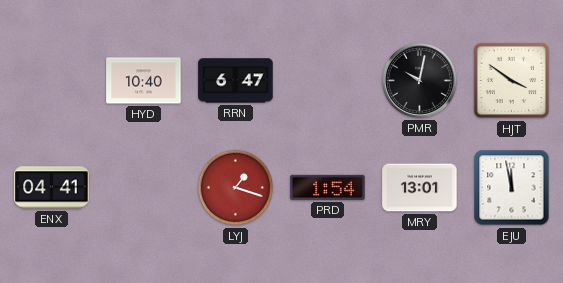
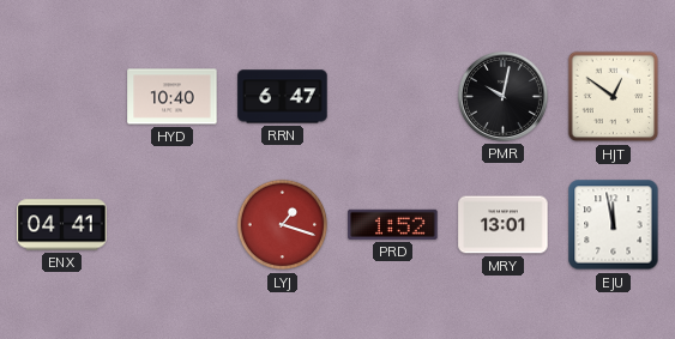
HJT: 3:51 -> 12:51 (614, 97)
PRD: 1:54 -> 1:52 (393, 224)
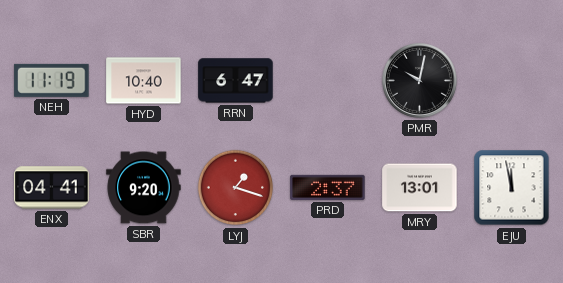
NEH: none -> 11:19 (52, 80)
HJT: 12:51 -> none (614, 97)
SBR: none -> 9:20 (144, 188)
PRD: 1:52 -> 2:37 (328, 187)
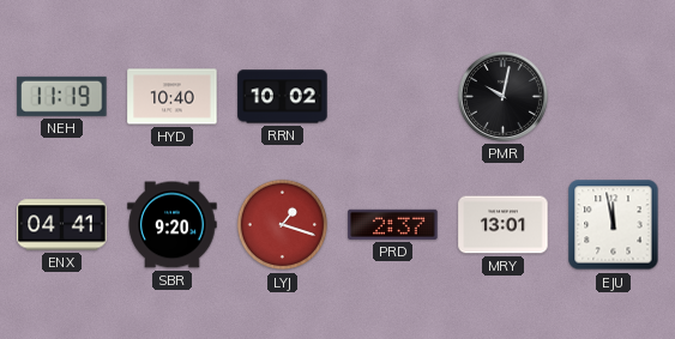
RRN: 6:47 -> 10:02 (283, 97)
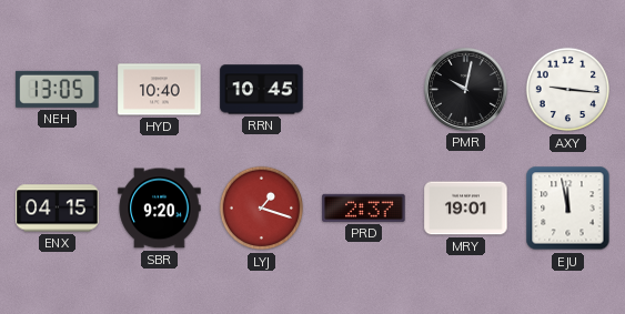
NEH: 11:19 -> 13:05 (58, 89)
RRN: 10:02 -> 10:45 (262, 90)
AXY: none -> 9:16 (568, 90)
ENX: 04:41 -> 04:15 (58, 209)
MRY: 13:01 -> 19:01 (466, 209)
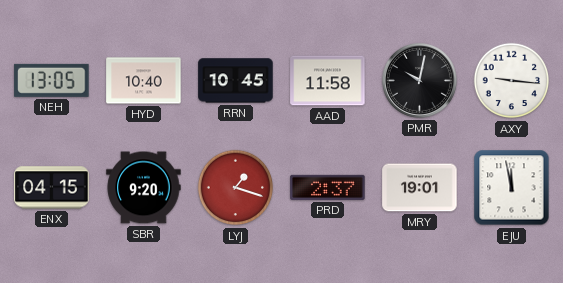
AAD: none -> 11:58 (328, 81)
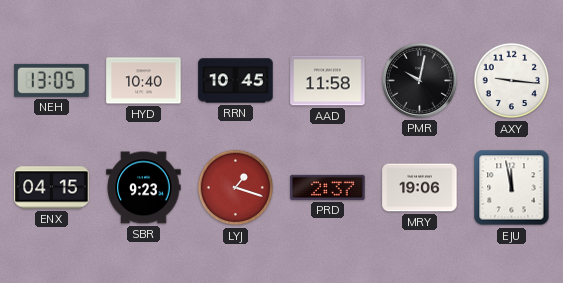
SBR: 9:20 -> 9:23 (144, 188)
MRY: 19:01 -> 19:06 (420, 188)
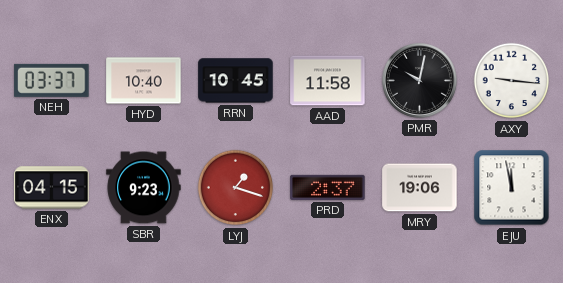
NEH: 13:05 -> 03:37 (52, 80)
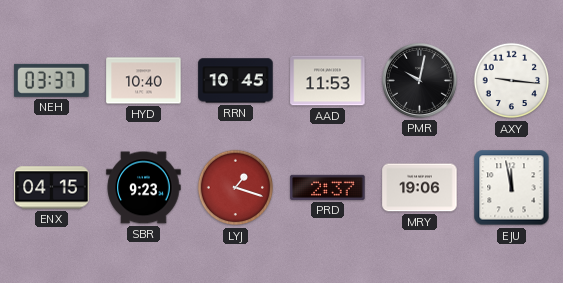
AAD: 11:58 -> 11:53 (328, 81)
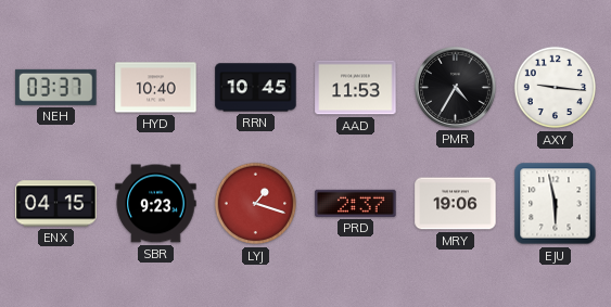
PMR: 10:02 -> 4:35 (455, 87)
EJU: 11:58 -> 5:58 (556, 204)
